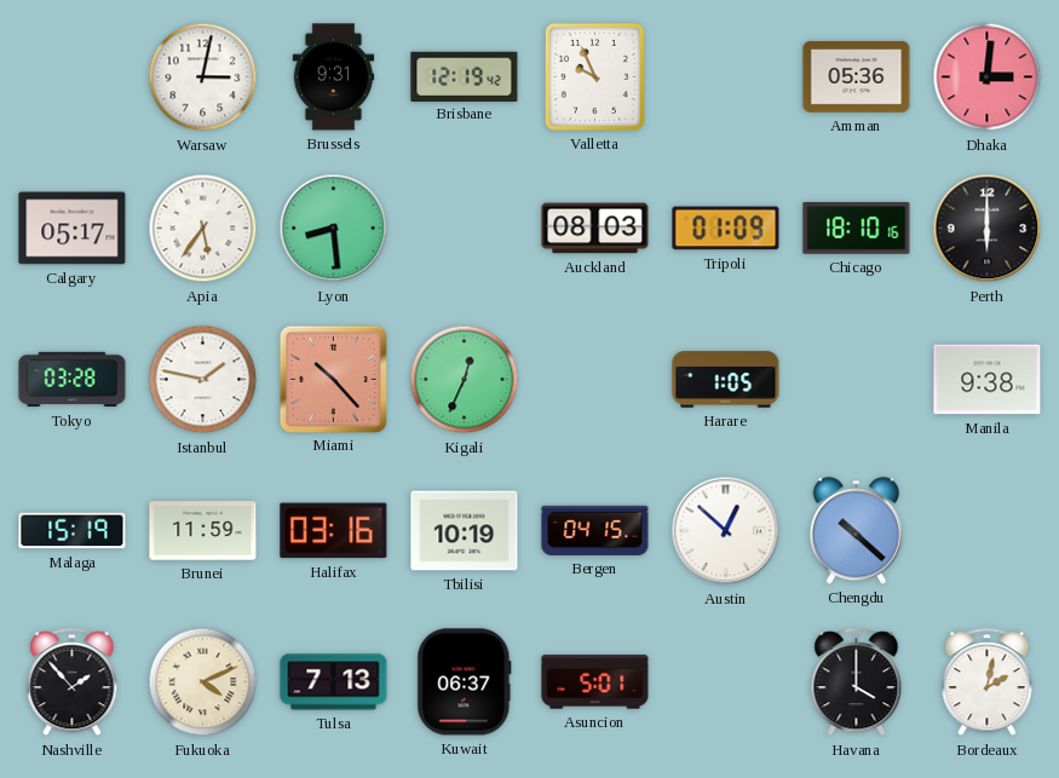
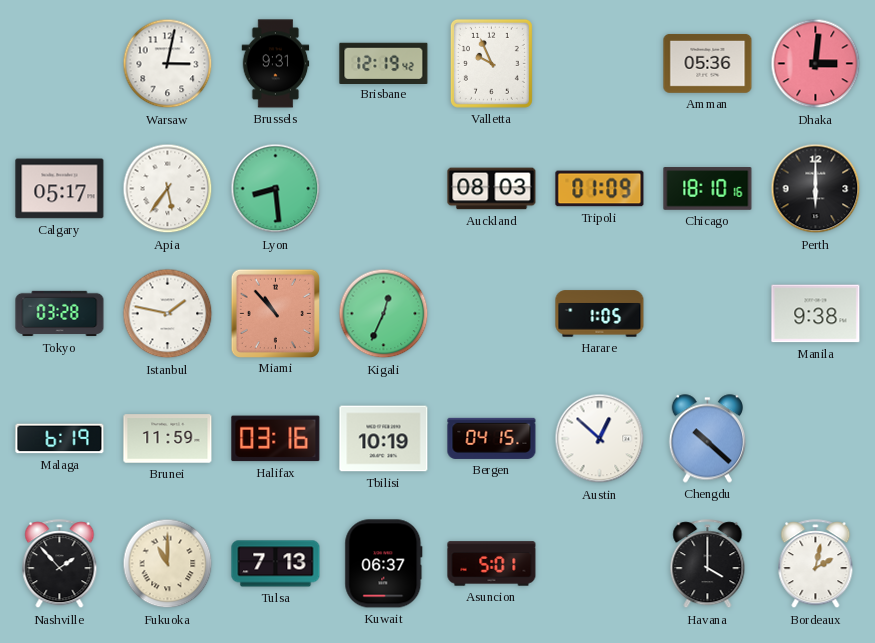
Miami: 10:23 -> 10:53 (275, 313)
Malaga: 15:19 -> 6:19 (60, 439)
Fukuoka: 4:11 -> 11:00 (168, 564)
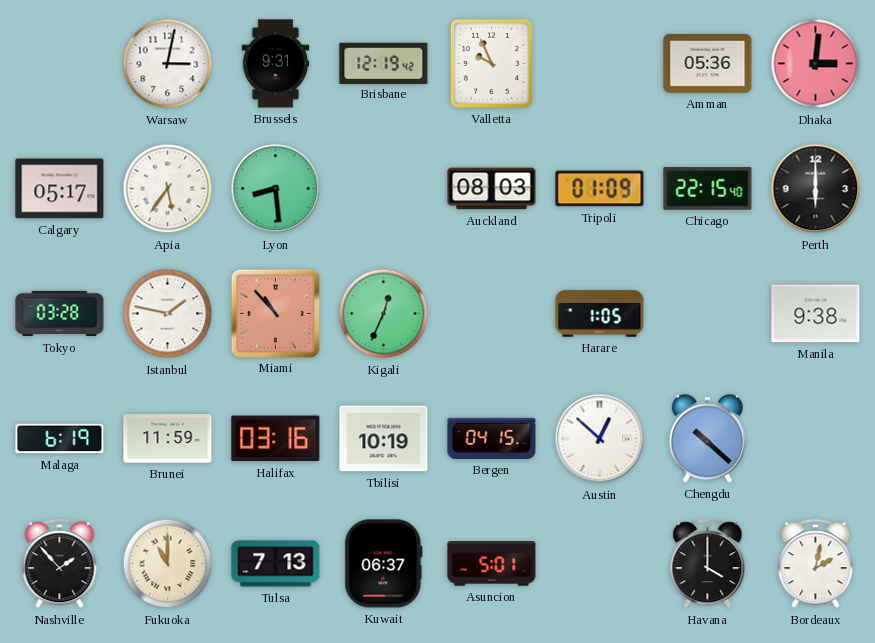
Chicago: 18:10 -> 22:15 (708, 189)
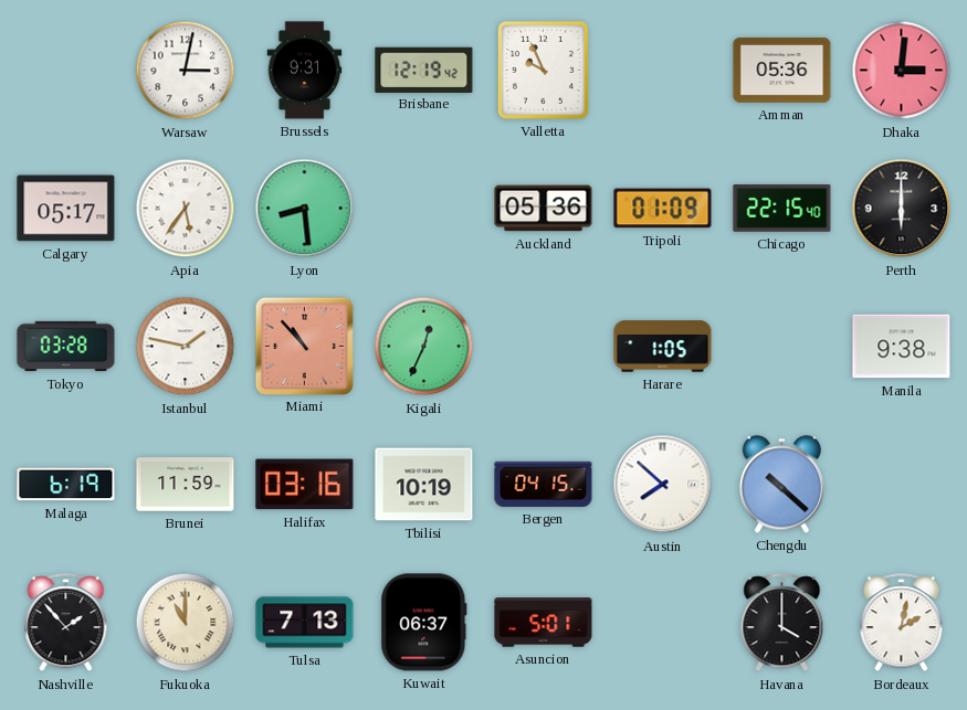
Auckland: 08:03 -> 05:36 (544, 209)
Austin: 12:52 -> 7:52 (663, 485)
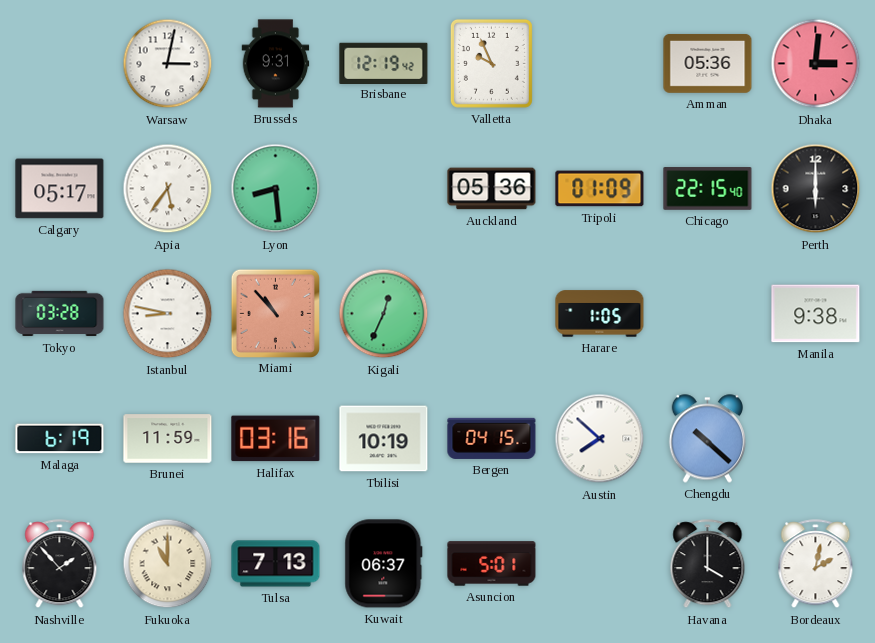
Istanbul: 1:47 -> 8:47 (168, 314)
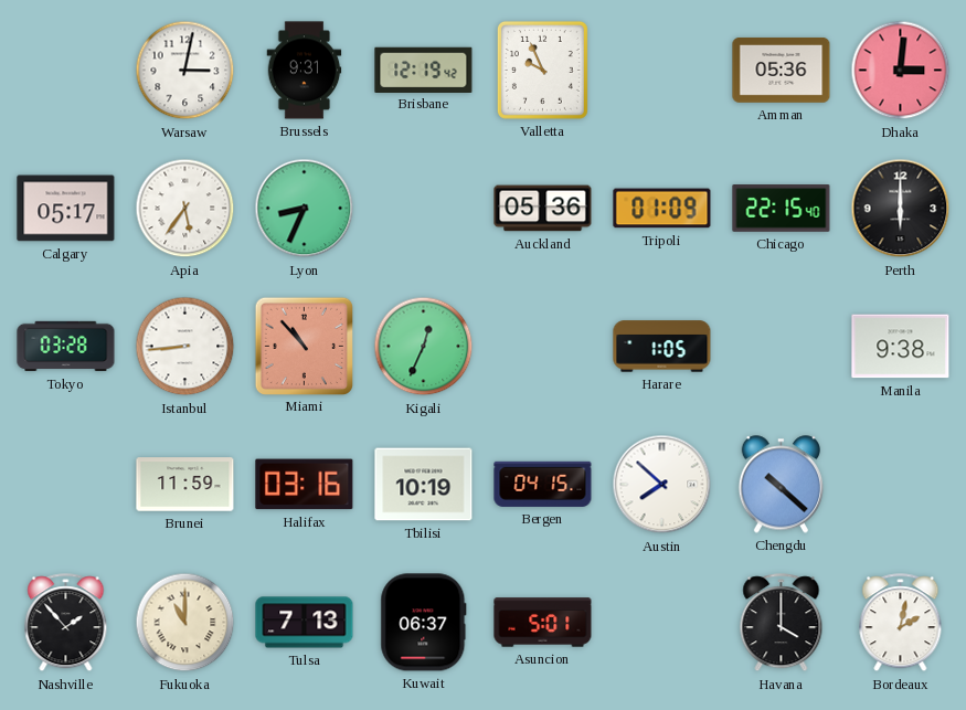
Lyon: 8:29 -> 8:34 (305, 209)
Istanbul: 8:47 -> 8:44 (185, 347)
Malaga: 6:19 -> none (60, 439)
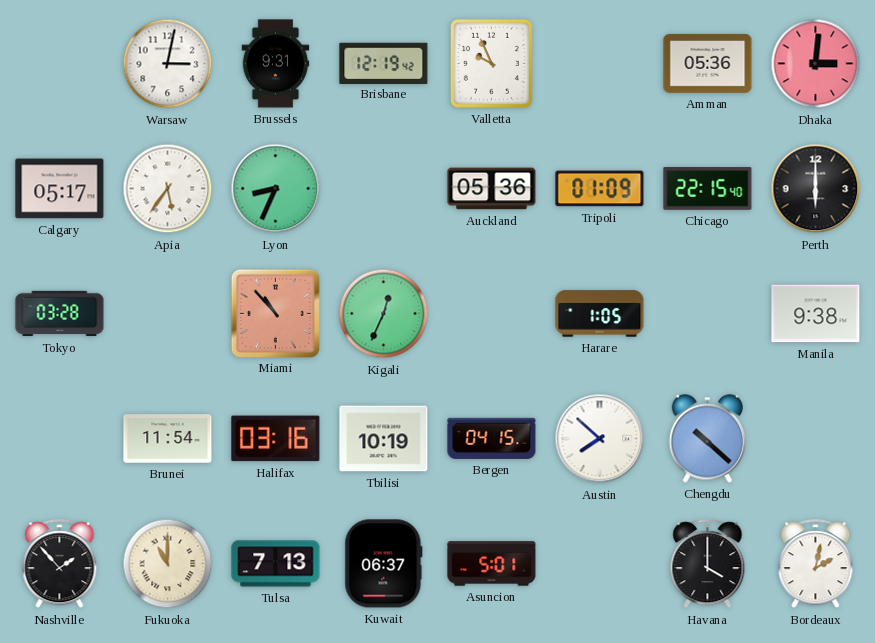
Istanbul: 8:44 -> none (185, 347)
Brunei: 11:59 -> 11:54 (168, 439)
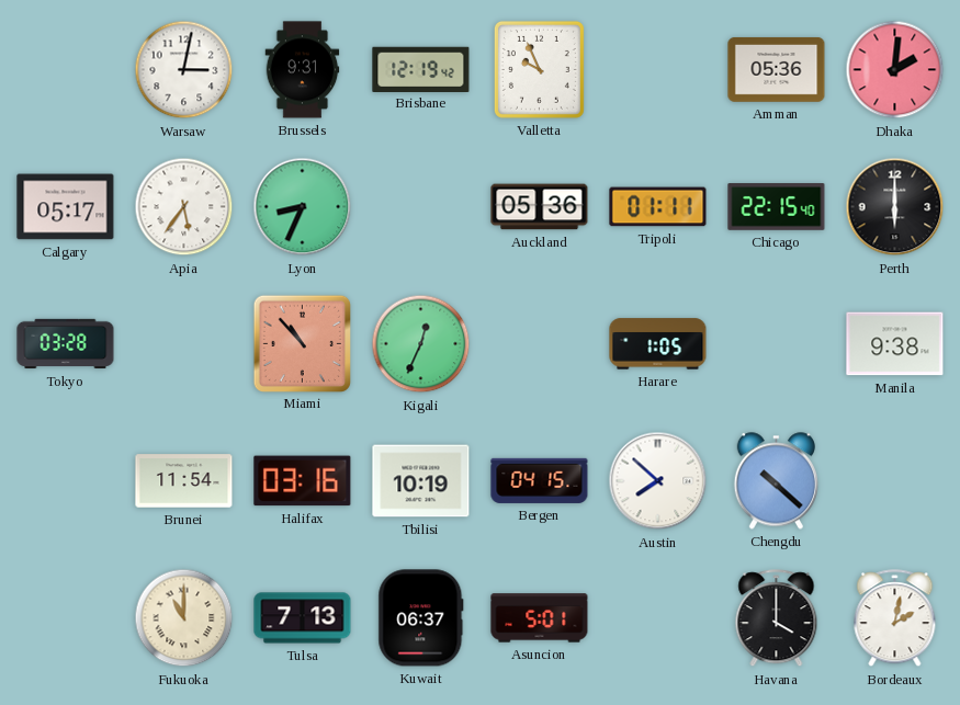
Dhaka: 3:01 -> 2:01 (895, 70)
Tripoli: 01:09 -> 01:11 (658, 207)
Nashville: 1:53 -> none (60, 564)
